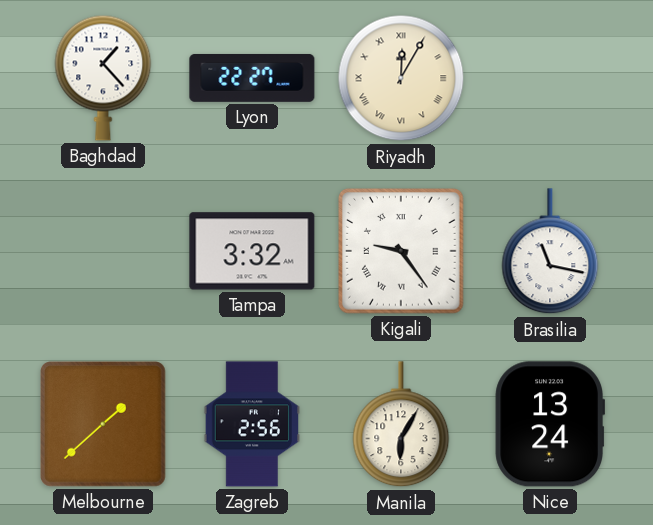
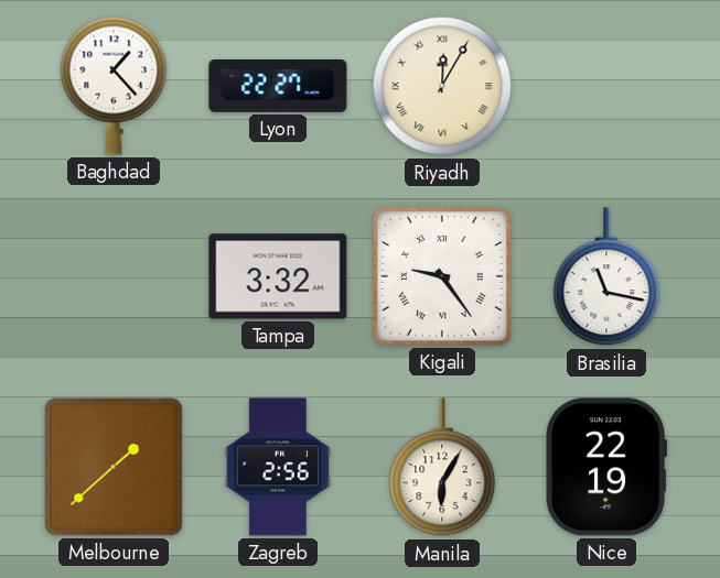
Nice: 13:24 -> 22:19 (605, 467)
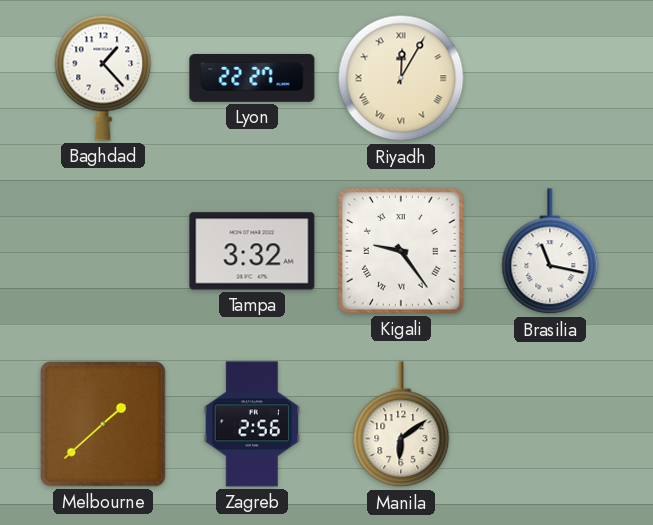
Manila: 6:05 -> 6:09 (401, 425)
Nice: 22:19 -> none (605, 467)
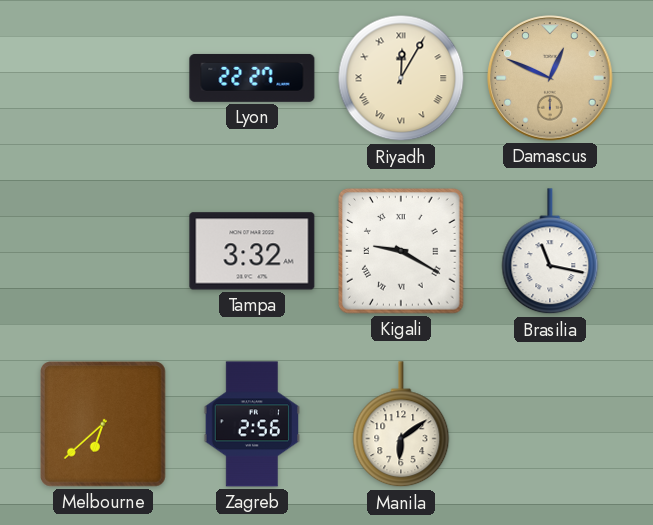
Baghdad: 1:23 -> none (103, 78)
Damascus: none -> 12:49 (550, 78)
Kigali: 9:24 -> 9:20 (401, 251)
Melbourne: 1:38 -> 6:38 (103, 424)
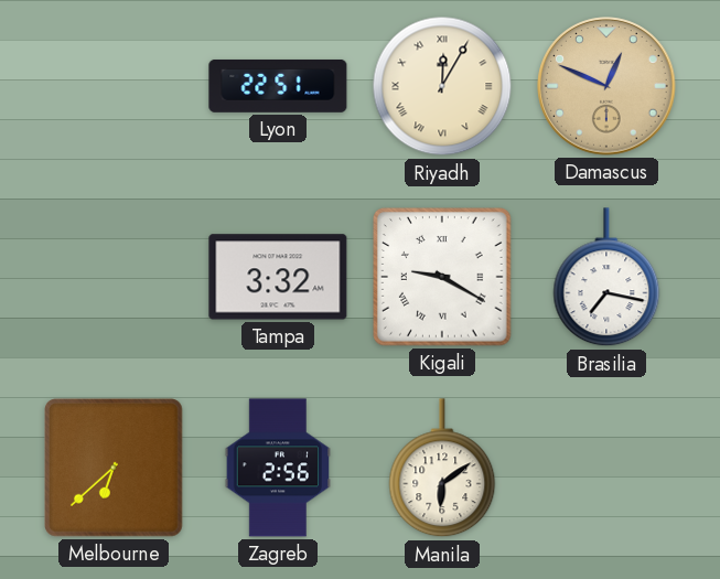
Lyon: 22:27 -> 22:51 (278, 86)
Brasilia: 11:17 -> 7:17 (606, 278)
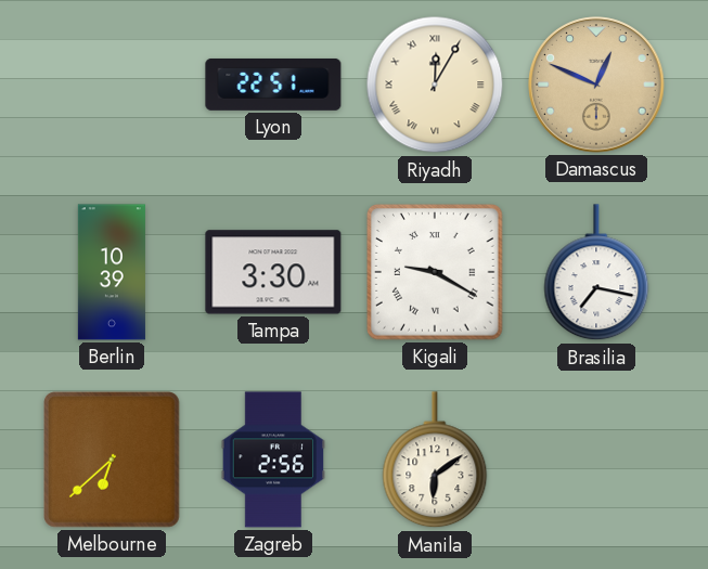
Berlin: none -> 10:39 (112, 272)
Tampa: 3:32 -> 3:30 (273, 272)
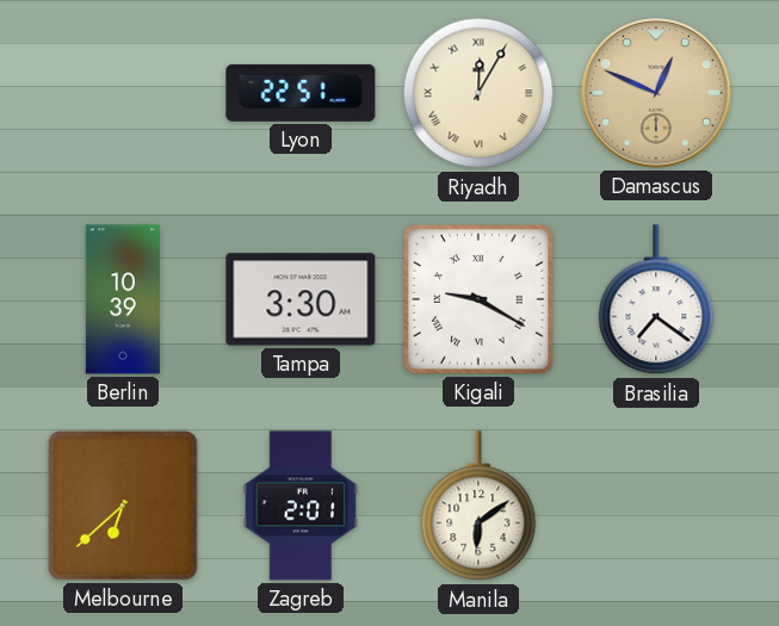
Brasilia: 7:17 -> 7:21 (656, 300)
Zagreb: 2:56 -> 2:01 (299, 506)
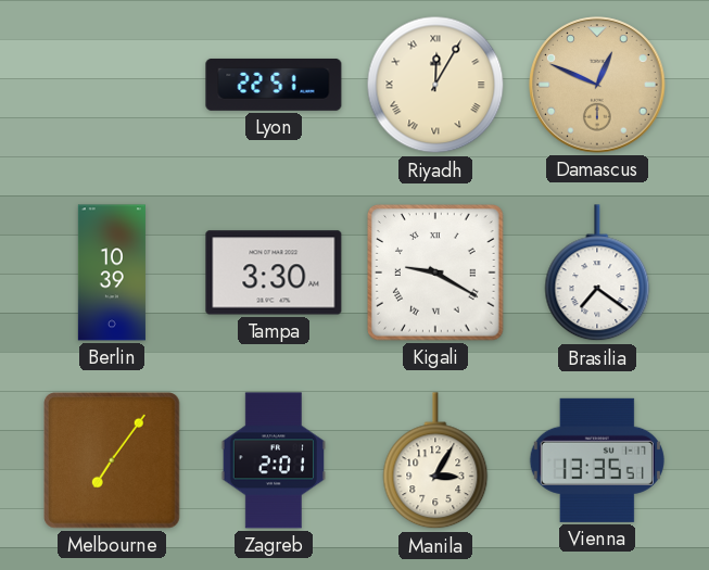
Melbourne: 6:38 -> 7:06 (112, 460)
Manila: 6:09 -> 3:05 (435, 461)
Vienna: none -> 13:35 (597, 460)
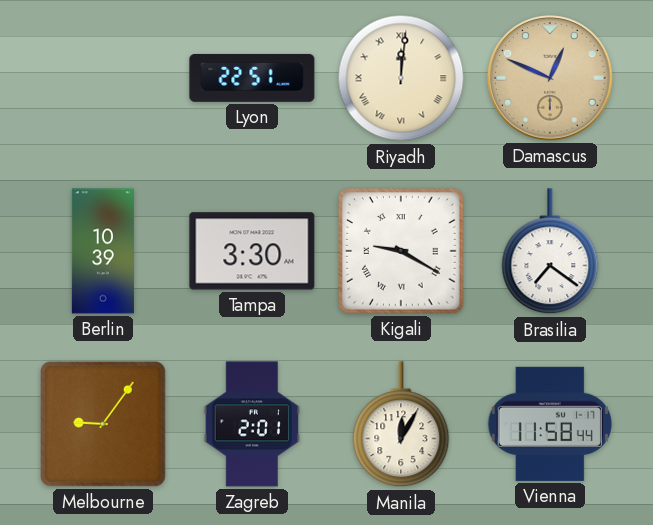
Riyadh: 12:05 -> 12:01 (401, 78)
Melbourne: 7:06 -> 9:06 (103, 424)
Manila: 3:05 -> 12:05 (401, 425)
Vienna: 13:35 -> 11:58 (550, 424)
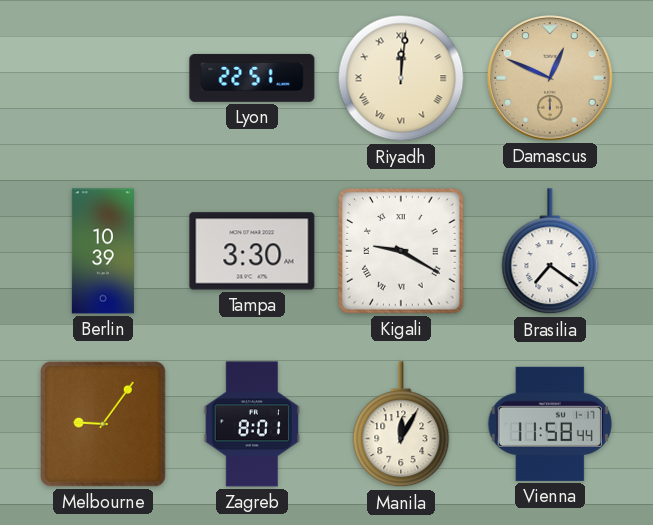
Zagreb: 2:01 -> 8:01 (251, 424)
